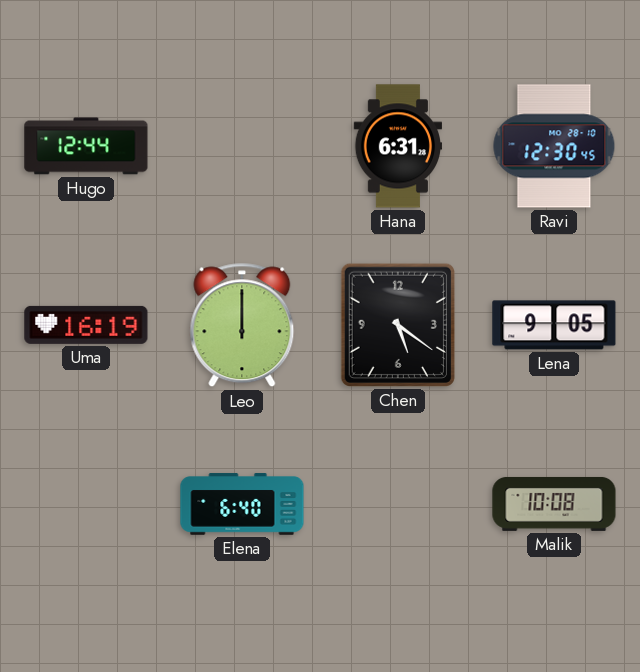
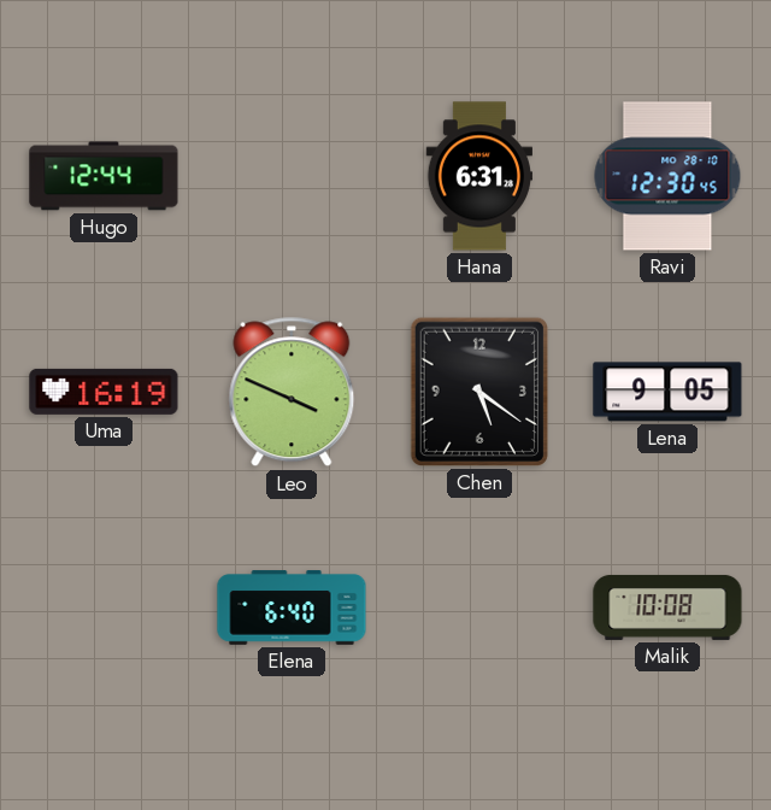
Leo: 12:00 -> 3:49 (292, 392)
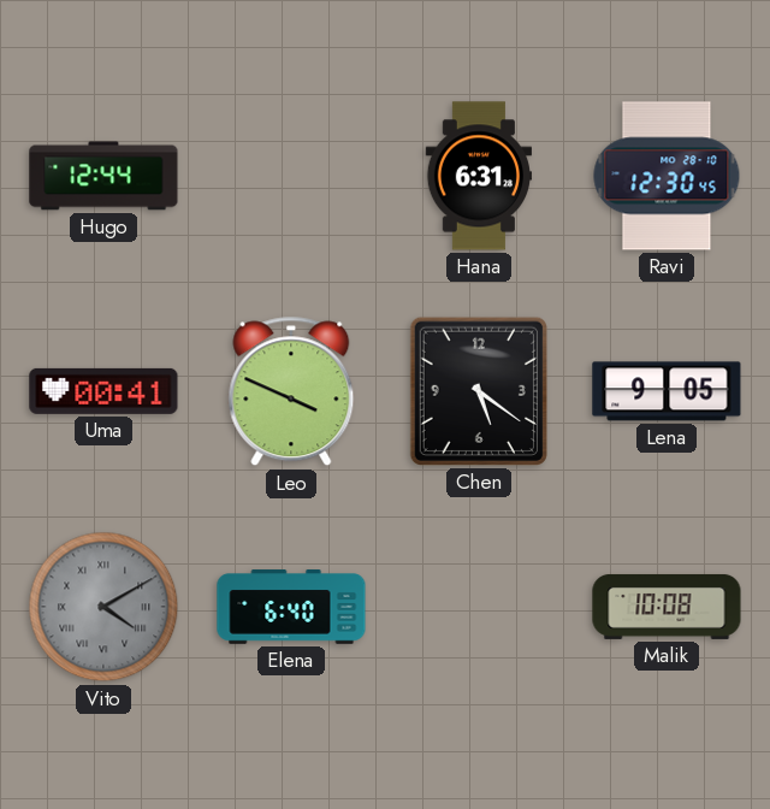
Uma: 16:19 -> 00:41 (103, 391)
Vito: none -> 4:10 (103, 607)
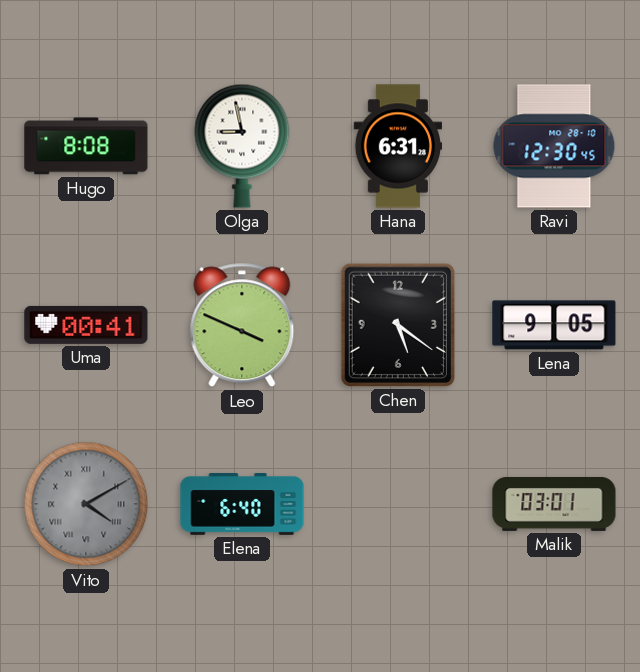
Hugo: 12:44 -> 8:08 (86, 146)
Olga: none -> 8:58 (242, 146)
Malik: 10:08 -> 03:01 (554, 504)
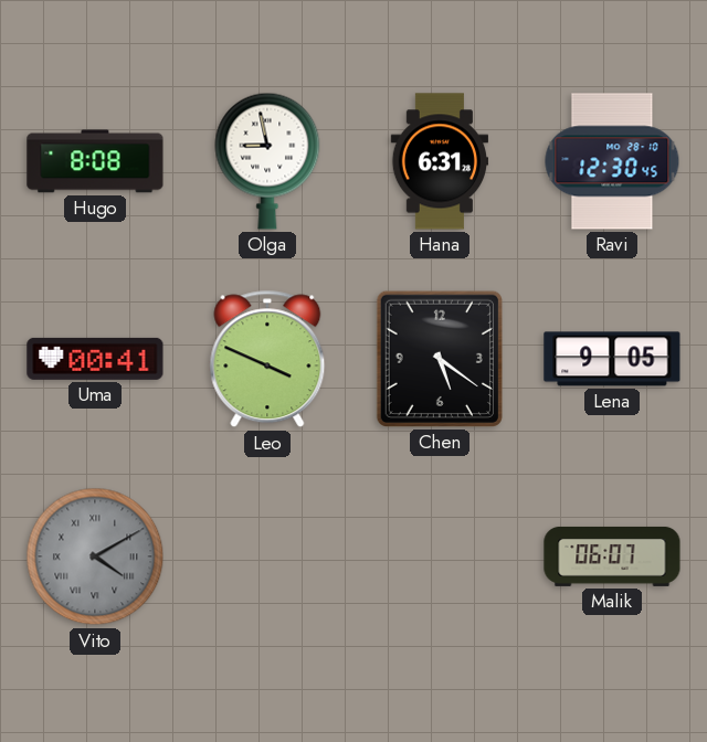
Elena: 6:40 -> none (242, 504)
Malik: 03:01 -> 06:07 (612, 556)
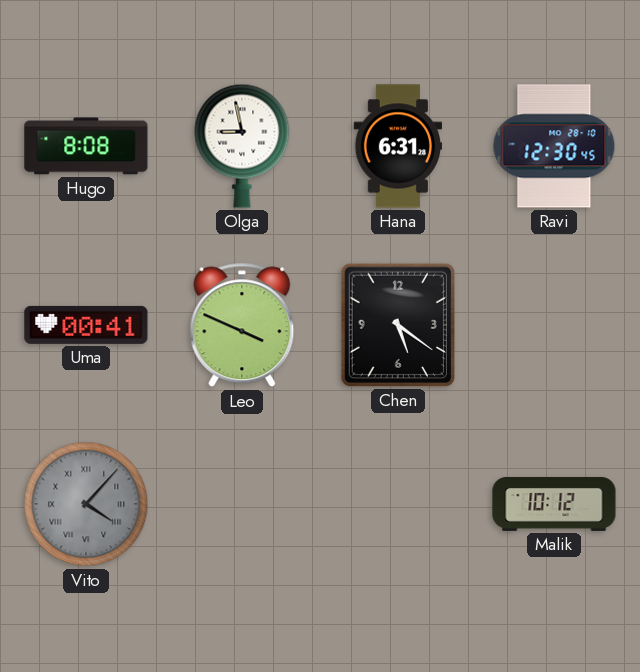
Lena: 9:05 -> none (612, 359)
Vito: 4:10 -> 4:07 (86, 504)
Malik: 06:07 -> 10:12 (554, 504)
